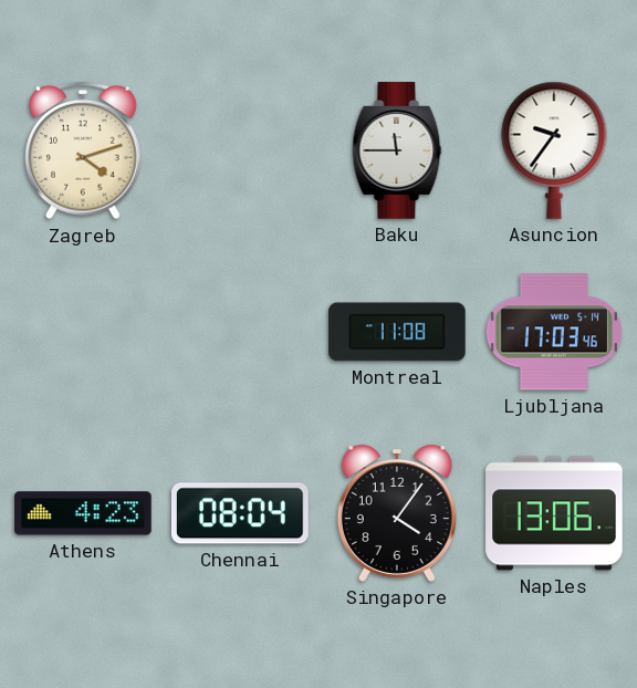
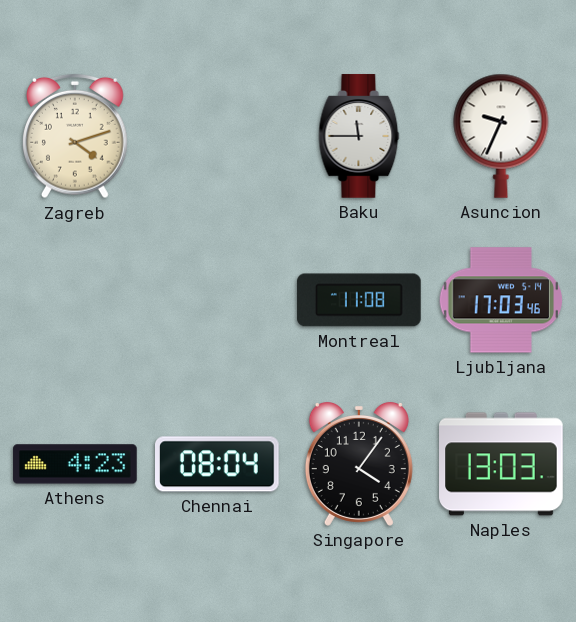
Asuncion: 9:36 -> 9:34 (501, 136)
Naples: 13:06 -> 13:03 (501, 464)
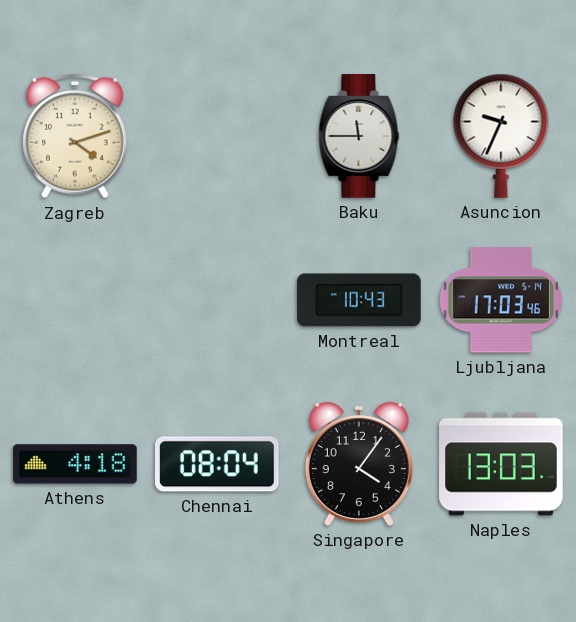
Montreal: 11:08 -> 10:43 (359, 300)
Athens: 4:23 -> 4:18 (75, 464)
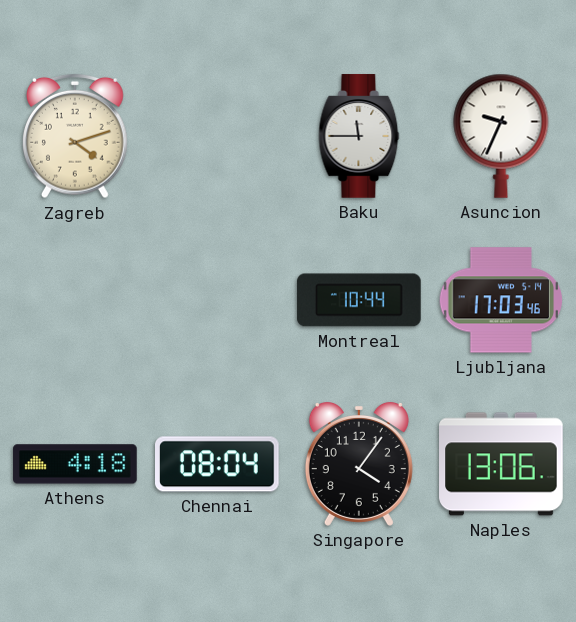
Montreal: 10:43 -> 10:44 (359, 300)
Naples: 13:03 -> 13:06 (501, 464)
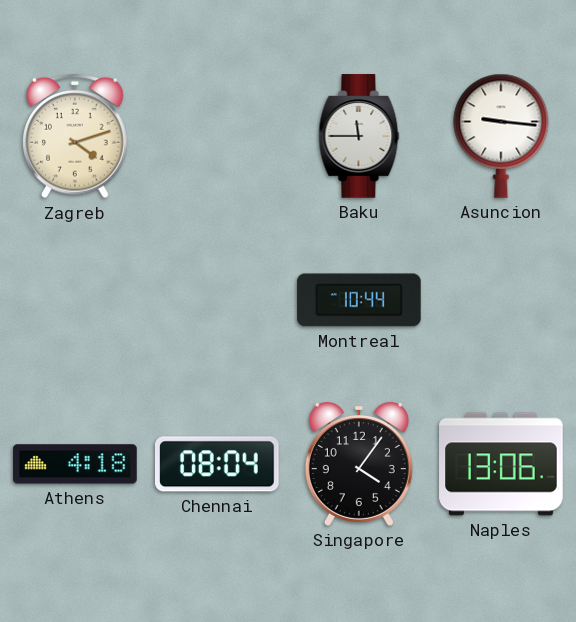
Asuncion: 9:34 -> 9:16 (501, 136)
Ljubljana: 17:03 -> none (500, 300)
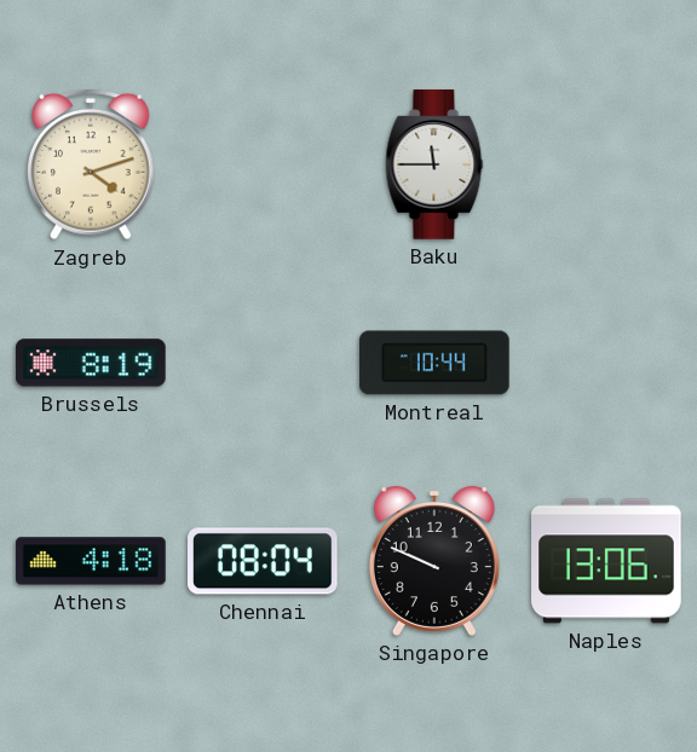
Asuncion: 9:16 -> none (501, 136)
Brussels: none -> 8:19 (91, 363)
Singapore: 4:06 -> 9:49 (434, 561)
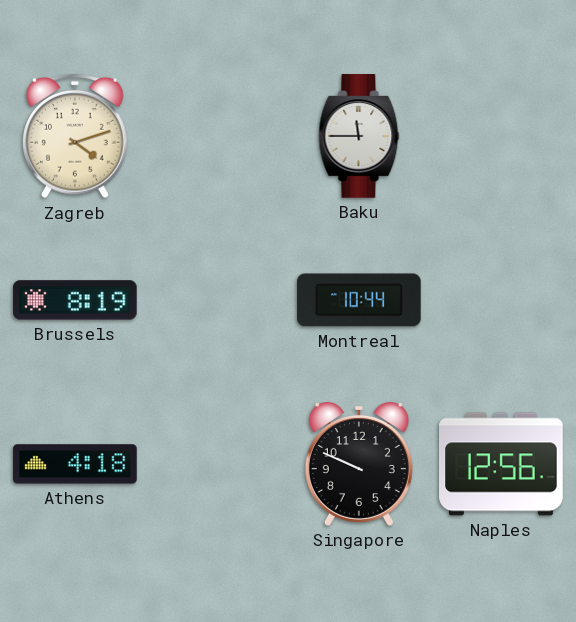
Chennai: 08:04 -> none (264, 561)
Naples: 13:06 -> 12:56 (501, 464)
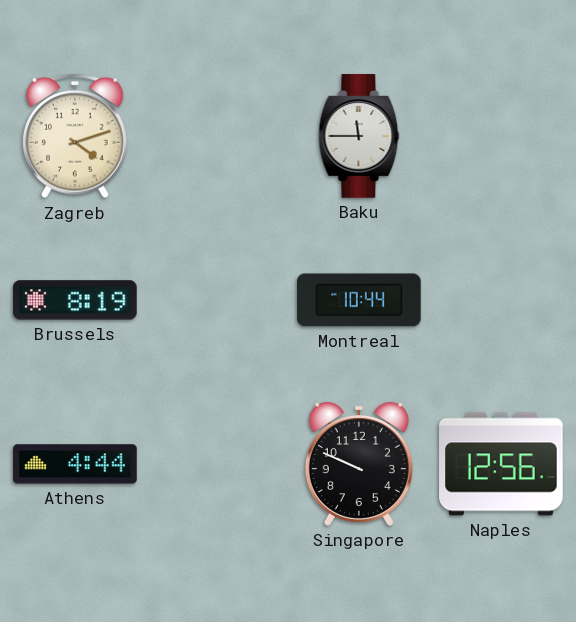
Athens: 4:18 -> 4:44 (75, 464)
